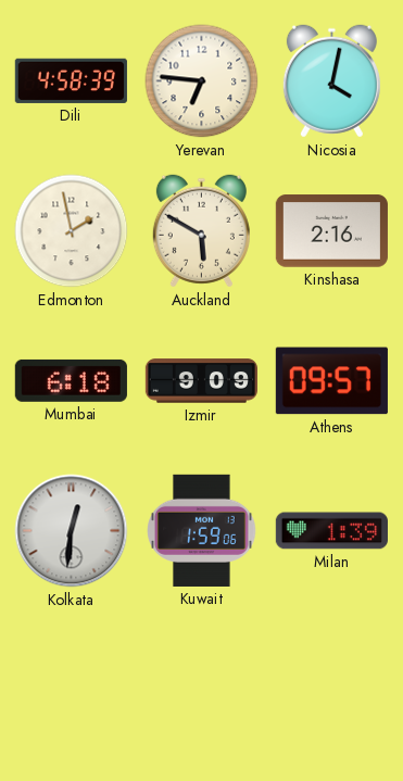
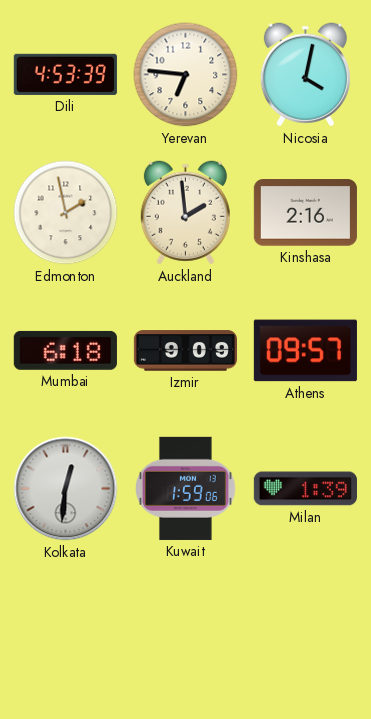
Dili: 4:58 -> 4:53 (65, 74)
Auckland: 5:50 -> 1:59 (185, 213)
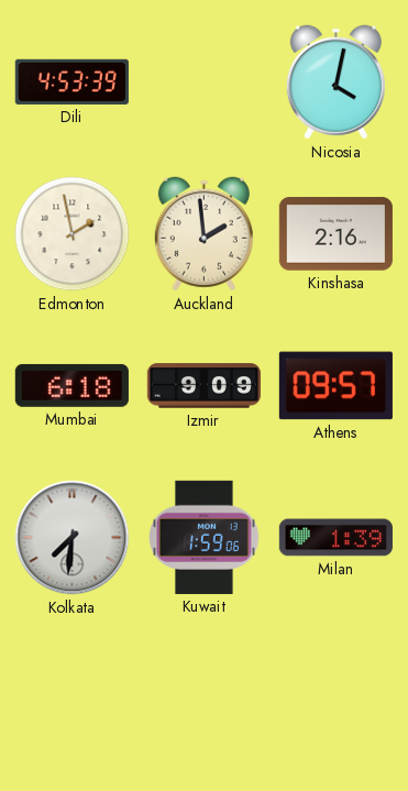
Yerevan: 6:46 -> none (186, 75)
Kolkata: 12:31 -> 7:31 (73, 538)
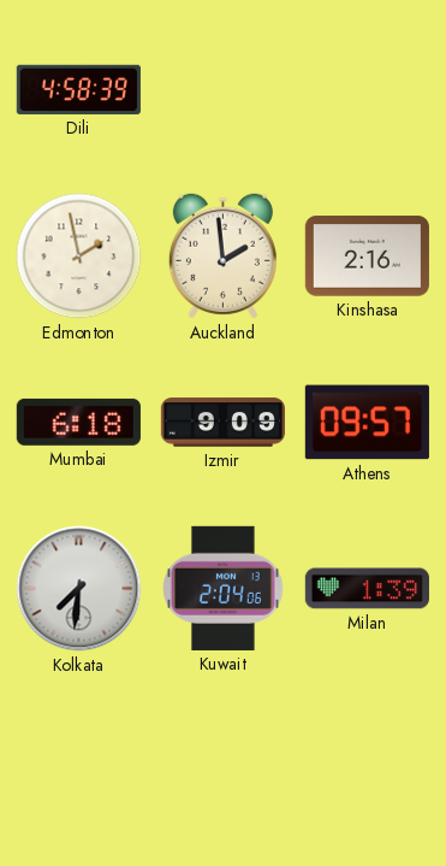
Dili: 4:53 -> 4:58 (78, 89)
Nicosia: 4:02 -> none (335, 83)
Kuwait: 1:59 -> 2:04 (224, 588)
